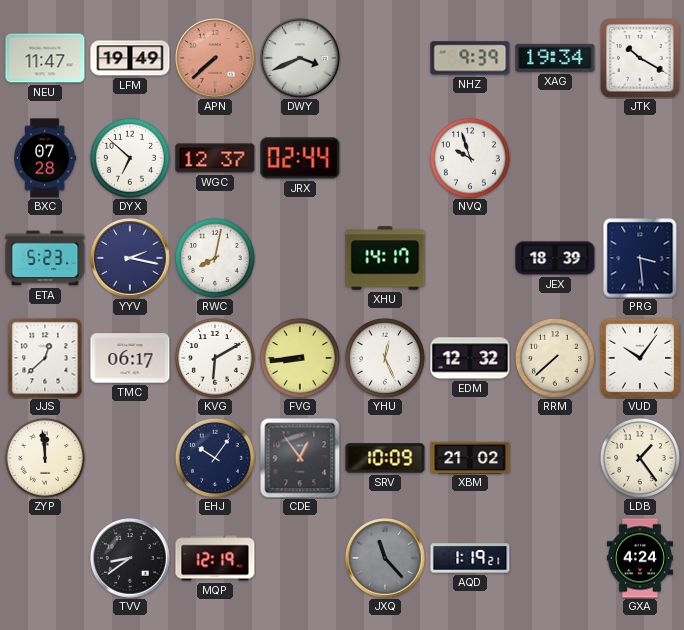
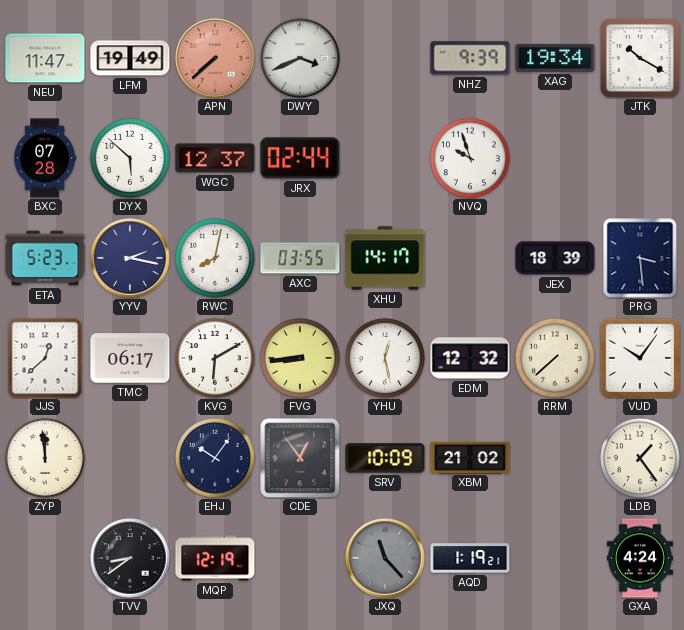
DYX: 6:52 -> 5:52 (130, 158)
AXC: none -> 03:55 (300, 258)
YHU: 12:26 -> 12:28 (385, 358)
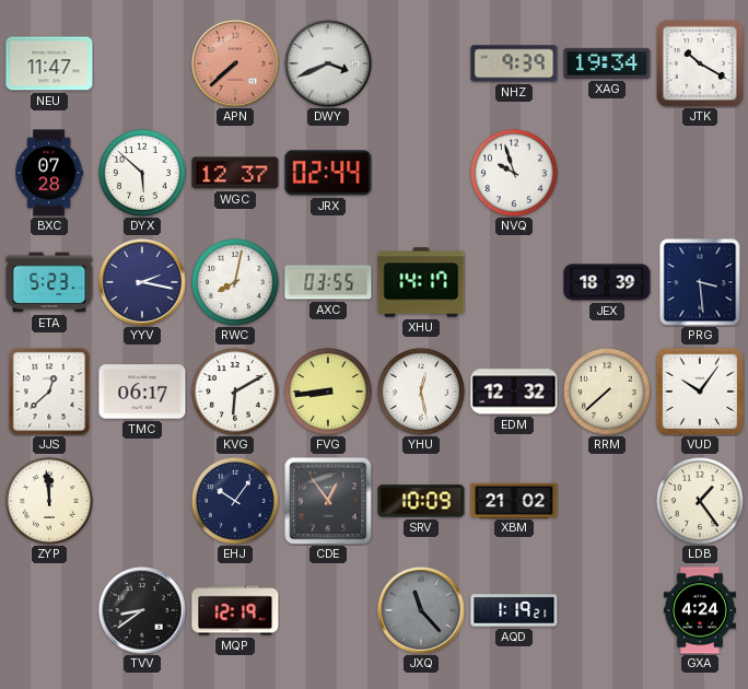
LFM: 19:49 -> none (130, 58)
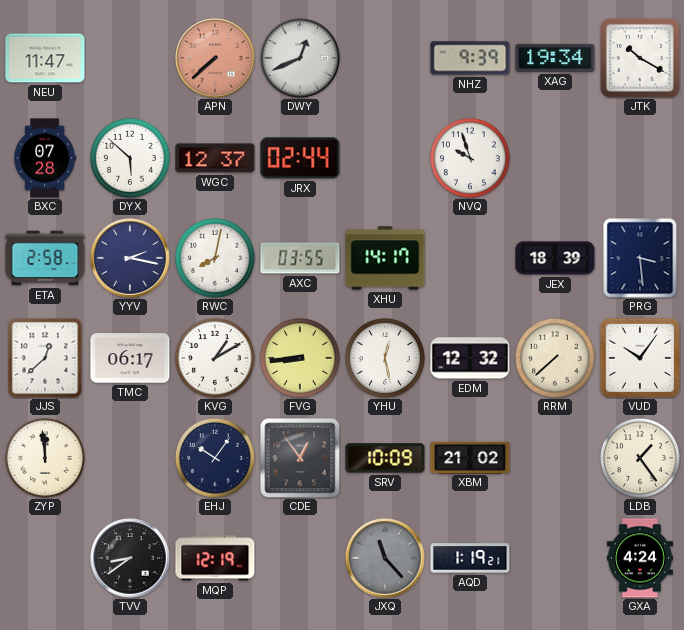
DWY: 3:41 -> 12:41 (300, 58)
ETA: 5:23 -> 2:58 (45, 258)
KVG: 6:10 -> 1:10 (215, 358)
